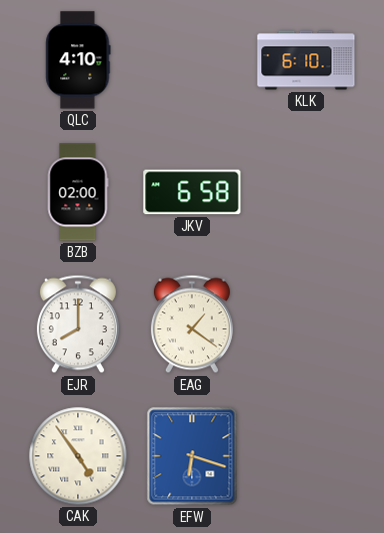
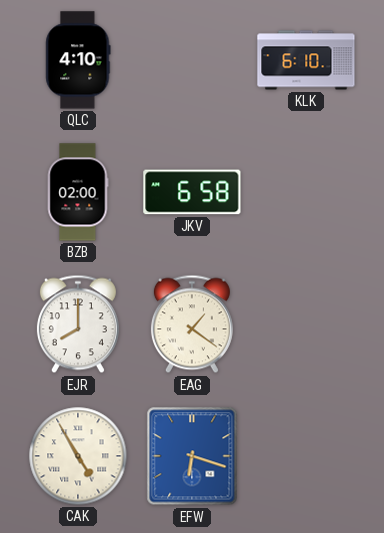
CAK: 4:54 -> 4:55 (78, 456)
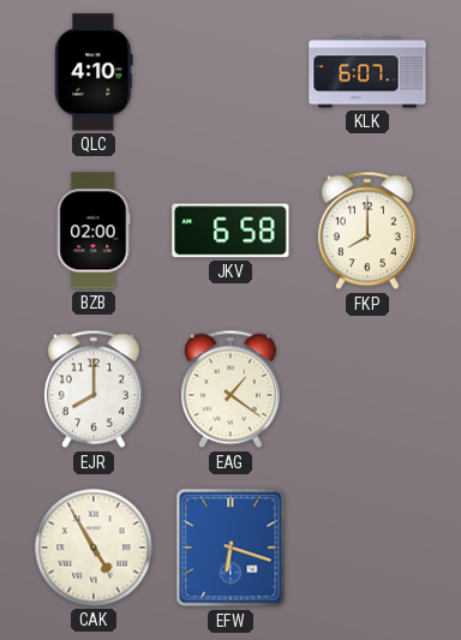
KLK: 6:10 -> 6:07 (367, 72)
FKP: none -> 8:00 (367, 231)
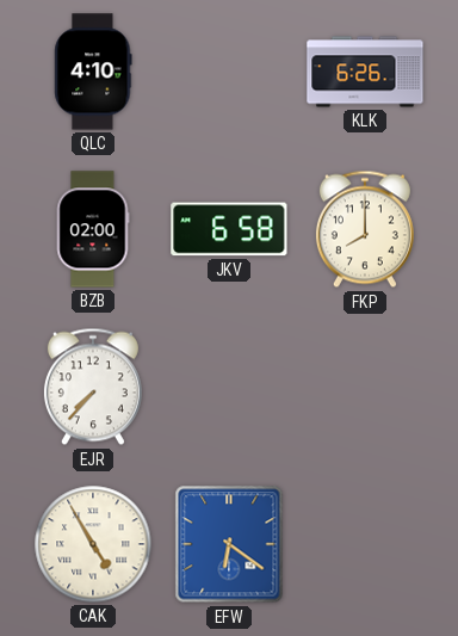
KLK: 6:07 -> 6:26 (365, 72)
EJR: 8:00 -> 7:37 (93, 387)
EAG: 1:21 -> none (230, 389)
EFW: 6:18 -> 6:21 (229, 544)
